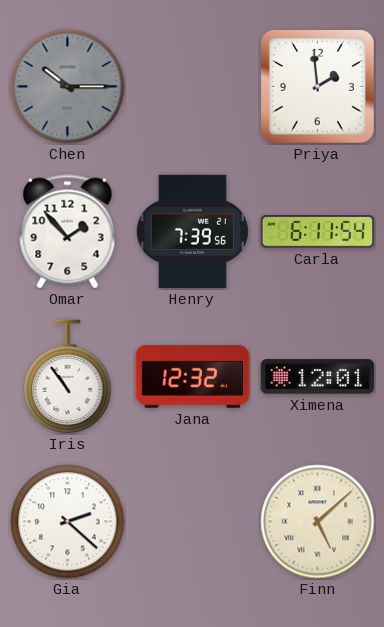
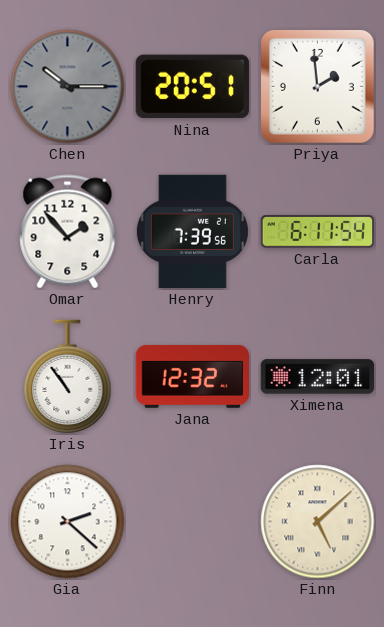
Nina: none -> 20:51 (192, 87)
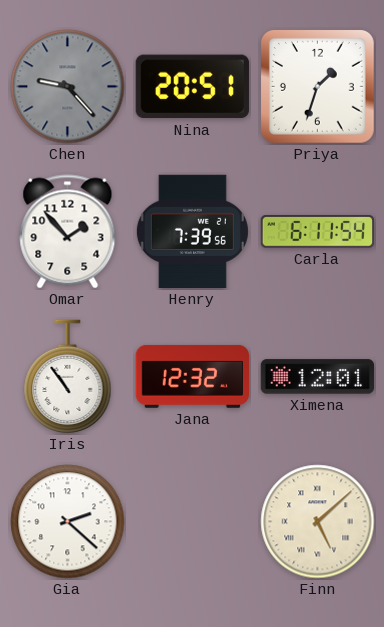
Chen: 10:15 -> 9:23 (68, 87)
Priya: 1:59 -> 1:33 (317, 86)
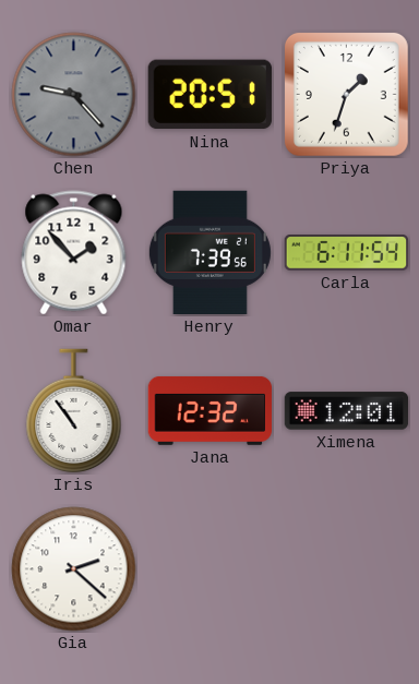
Finn: 5:08 -> none (318, 522)
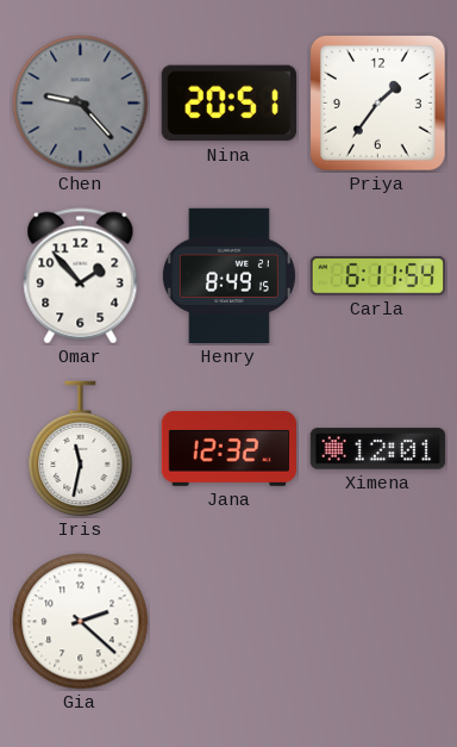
Priya: 1:33 -> 1:36 (377, 102)
Henry: 7:39 -> 8:49 (228, 276)
Iris: 10:54 -> 11:32 (81, 449)
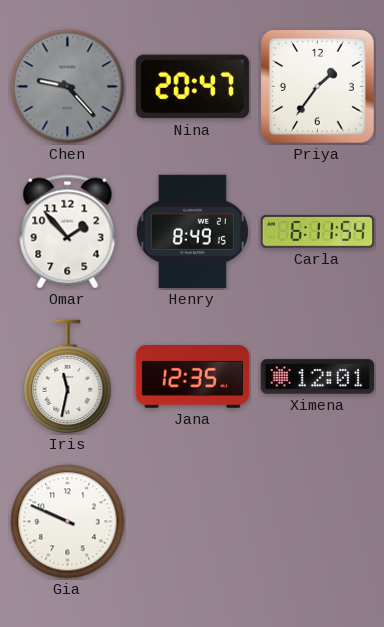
Nina: 20:51 -> 20:47 (192, 87)
Jana: 12:32 -> 12:35 (193, 377)
Gia: 2:22 -> 9:49 (68, 522)
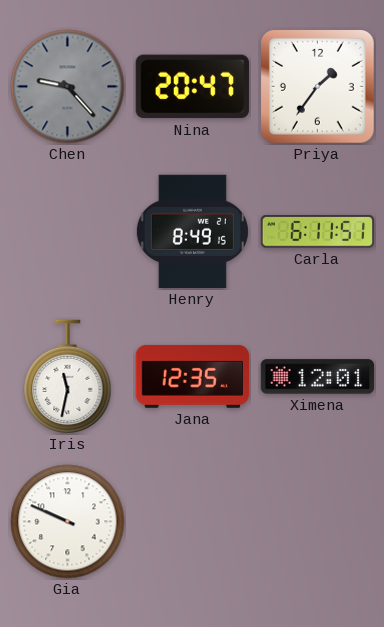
Omar: 1:53 -> none (68, 232)
Carla: 6:11:54 -> 6:11:51 (318, 232)
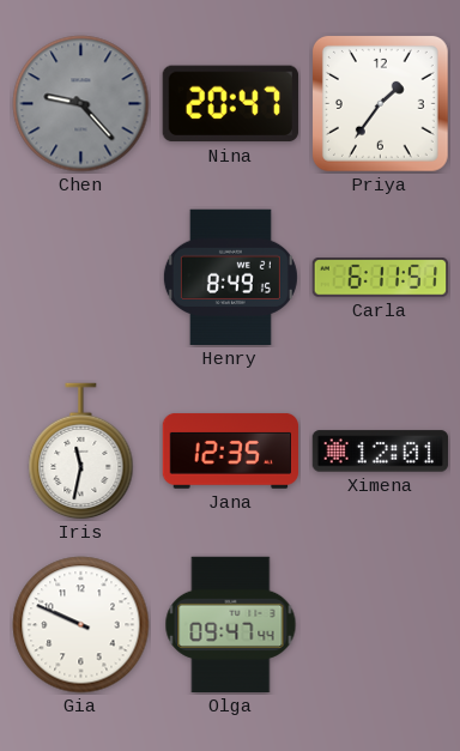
Olga: none -> 09:47 (231, 625)
